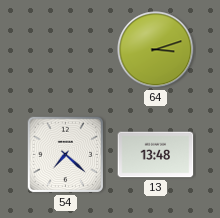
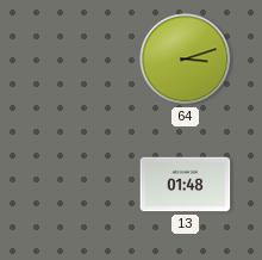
54: 7:22 -> none (66, 155)
13: 13:48 -> 01:48 (186, 185)
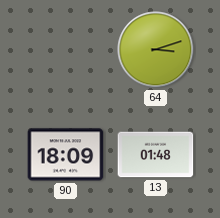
90: none -> 18:09 (66, 155)
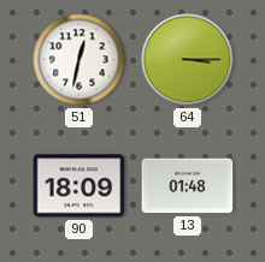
51: none -> 12:32 (79, 60)
64: 3:12 -> 3:15 (188, 60)
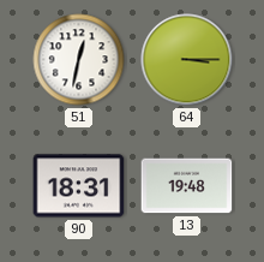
90: 18:09 -> 18:31 (79, 186)
13: 01:48 -> 19:48 (187, 186)
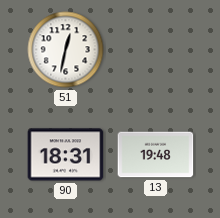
64: 3:15 -> none (187, 60)
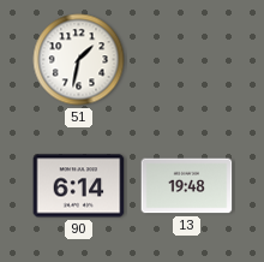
51: 12:32 -> 1:32 (79, 60)
90: 18:31 -> 6:14 (79, 186)
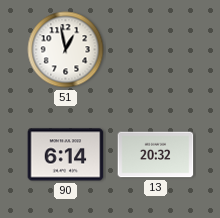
51: 1:32 -> 12:58 (66, 50)
13: 19:48 -> 20:32 (156, 155)
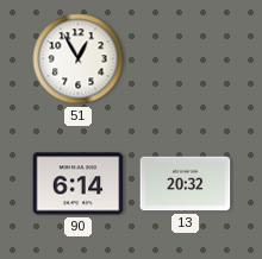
51: 12:58 -> 12:55 (79, 59)
